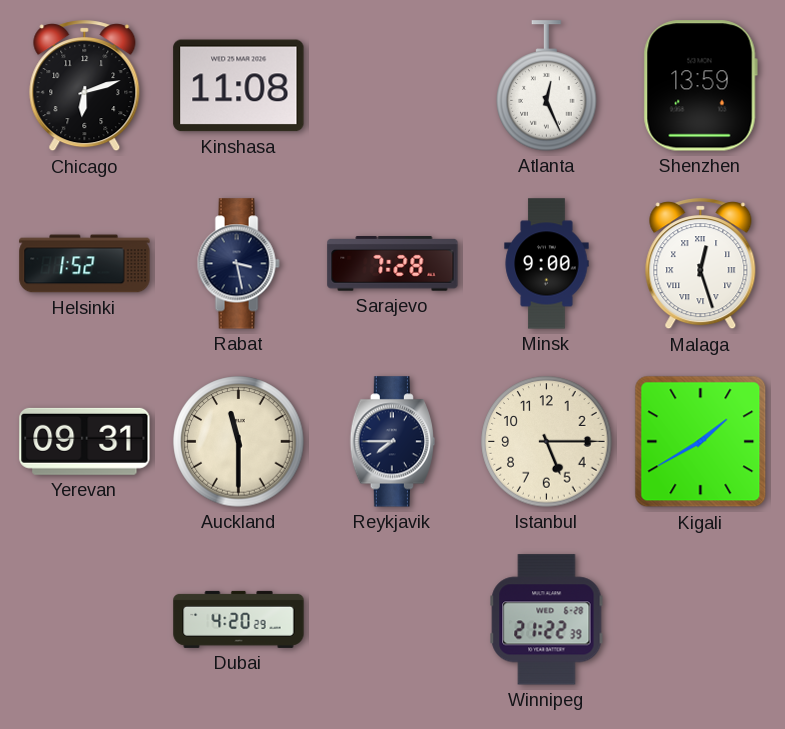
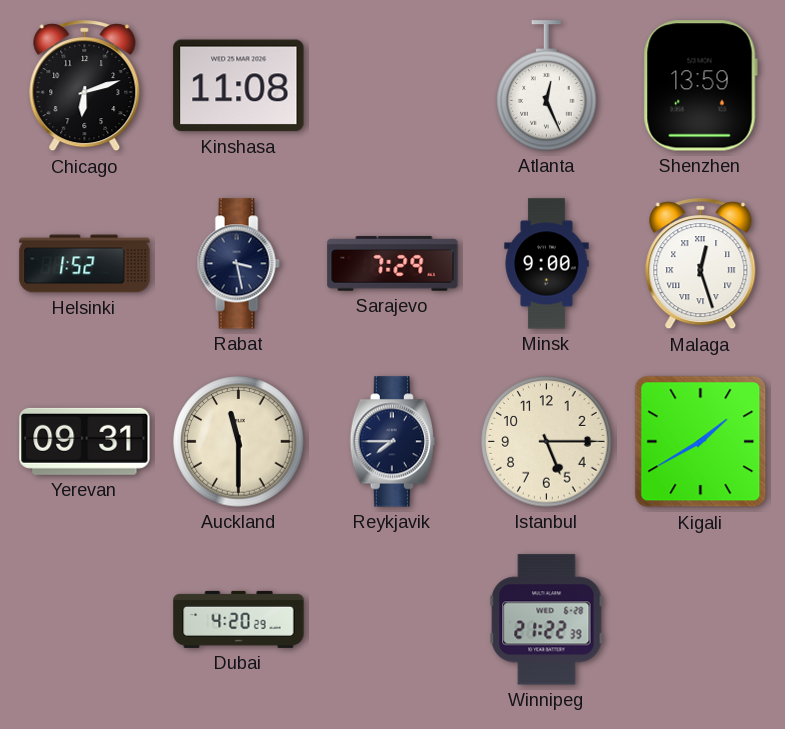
Sarajevo: 7:28 -> 7:29 (393, 264)
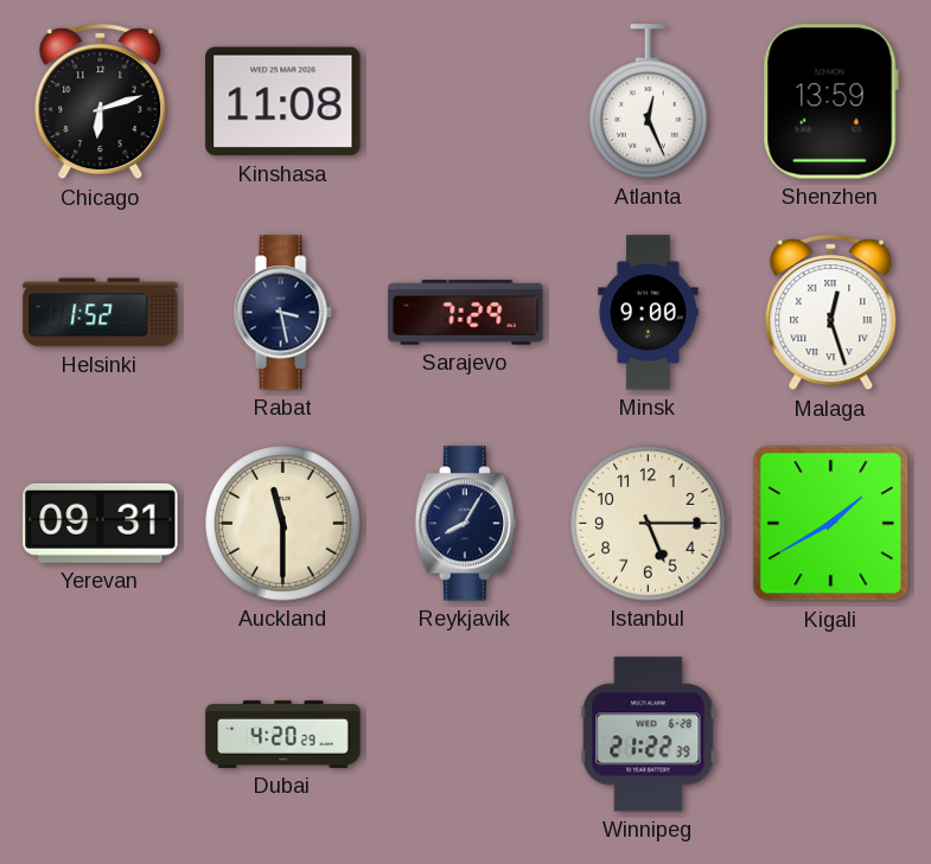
Reykjavik: 7:45 -> 8:05 (465, 524)
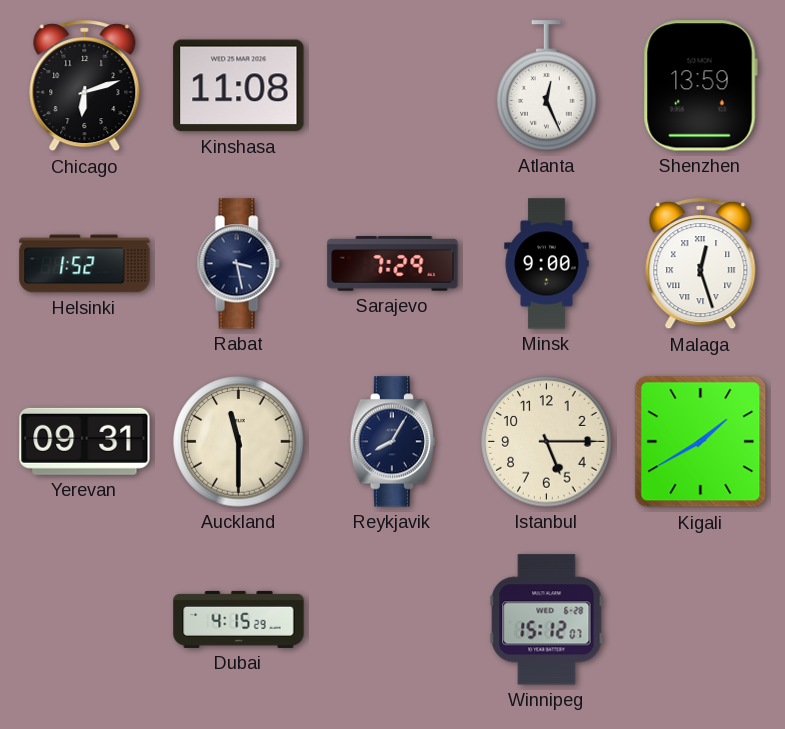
Dubai: 4:20 -> 4:15 (239, 619)
Winnipeg: 21:22 -> 15:12 (547, 620)
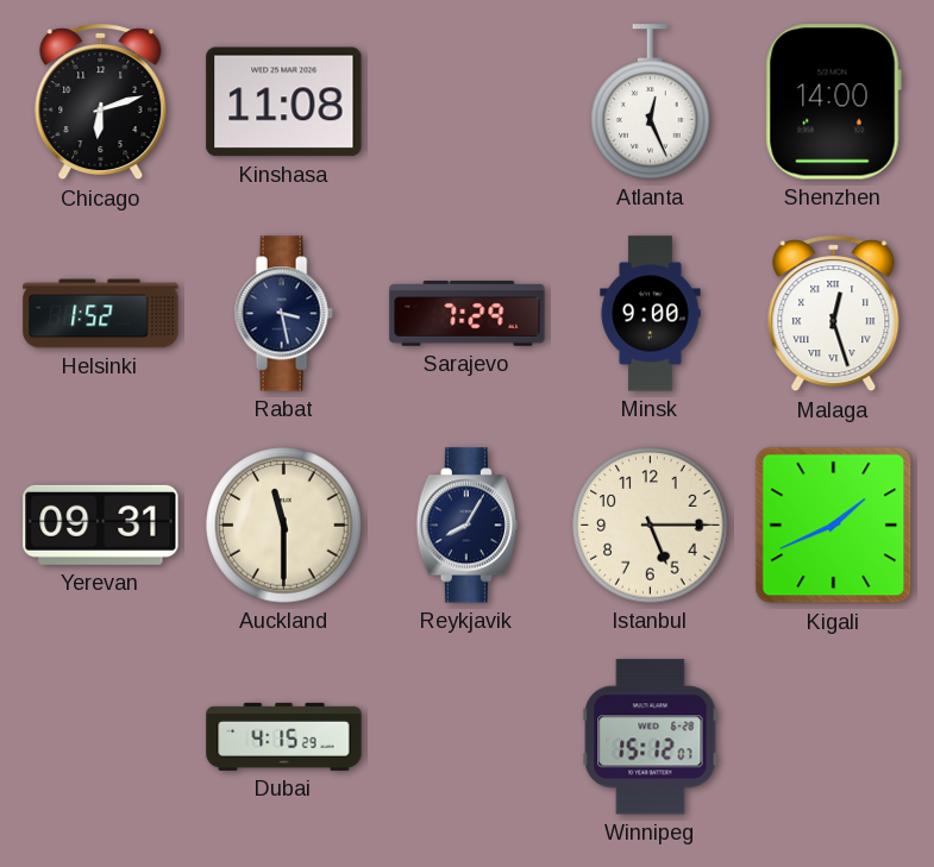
Shenzhen: 13:59 -> 14:00 (833, 102)
Kigali: 1:40 -> 1:41 (834, 526)
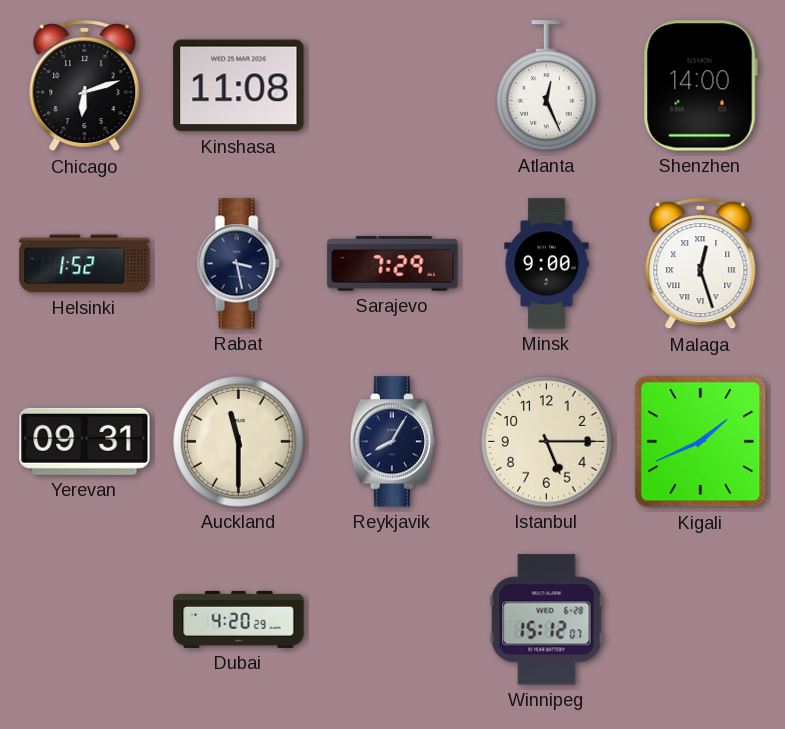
Dubai: 4:15 -> 4:20 (239, 619)
